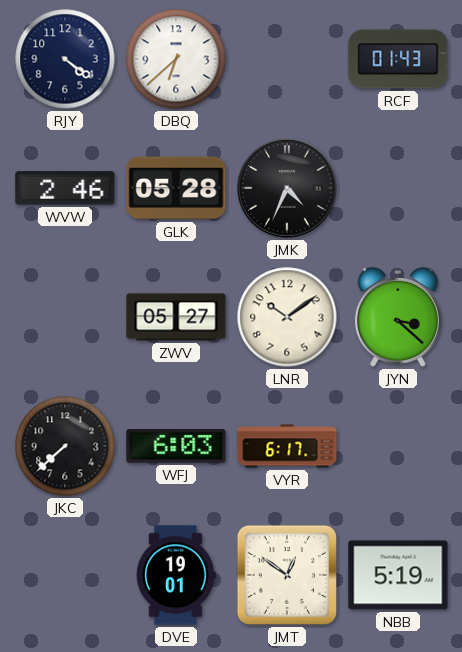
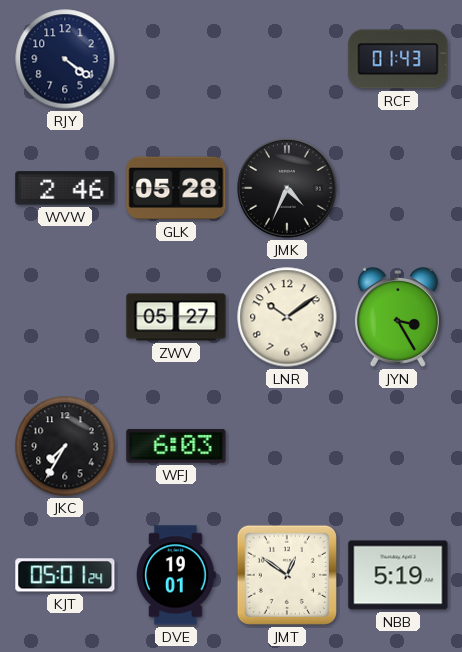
DBQ: 6:38 -> none (176, 59)
JYN: 3:22 -> 3:25 (398, 317)
JKC: 7:38 -> 7:35 (65, 446)
VYR: 6:17 -> none (287, 446)
KJT: none -> 05:01 (65, 575)
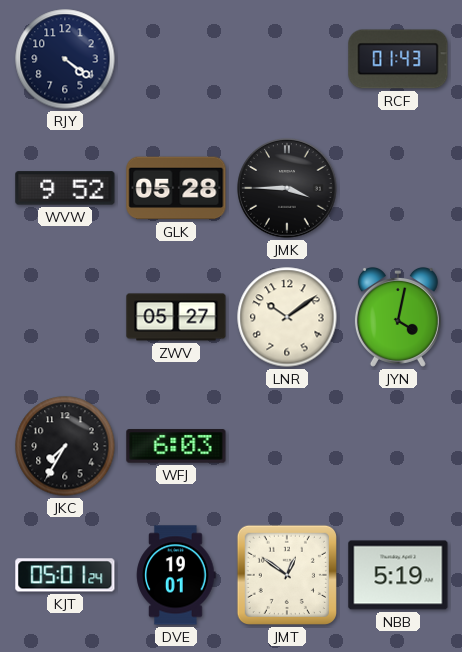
WVW: 2:46 -> 9:52 (65, 188)
JMK: 4:34 -> 3:45 (287, 188)
JYN: 3:25 -> 4:02 (398, 317)
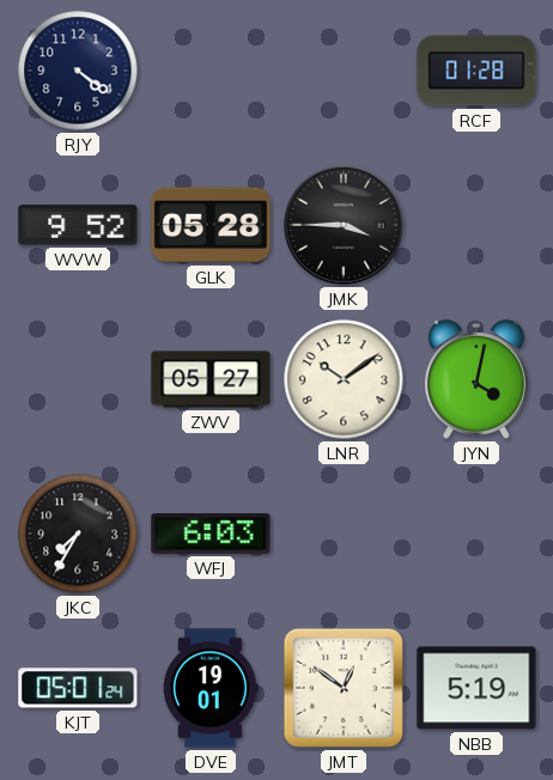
RCF: 01:43 -> 01:28 (476, 71)
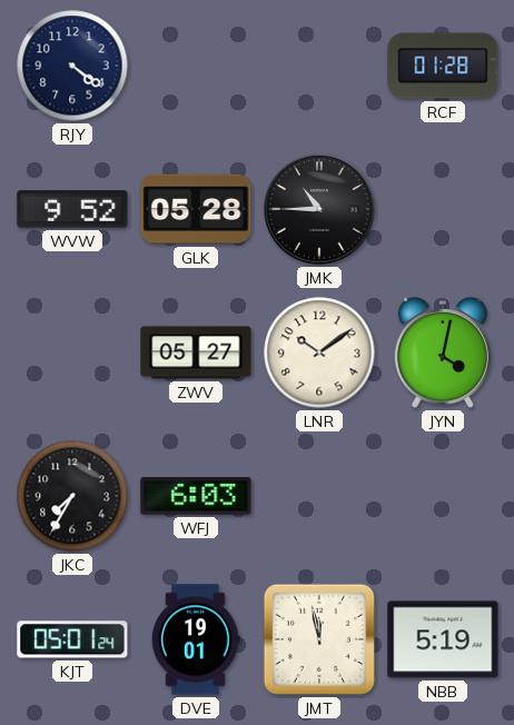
JMK: 3:45 -> 10:45 (319, 209)
JMT: 12:51 -> 11:58 (319, 639)
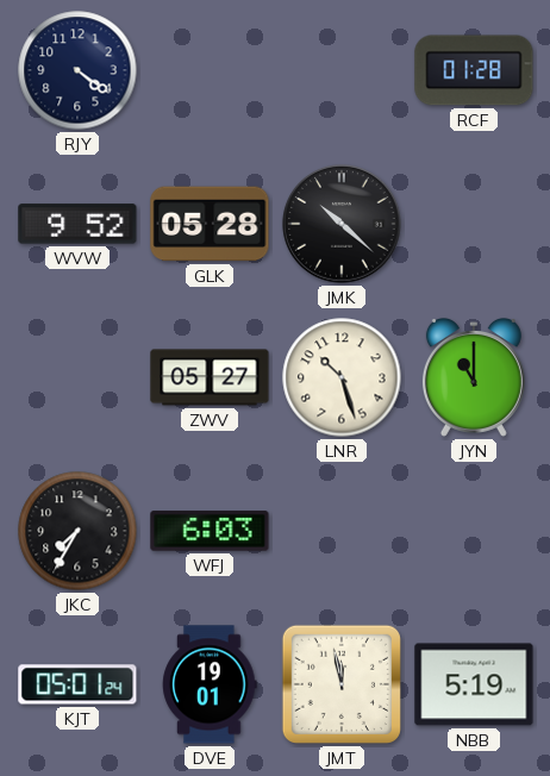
JMK: 10:45 -> 10:22 (342, 224)
LNR: 10:09 -> 10:27 (342, 377)
JYN: 4:02 -> 11:00 (474, 377)
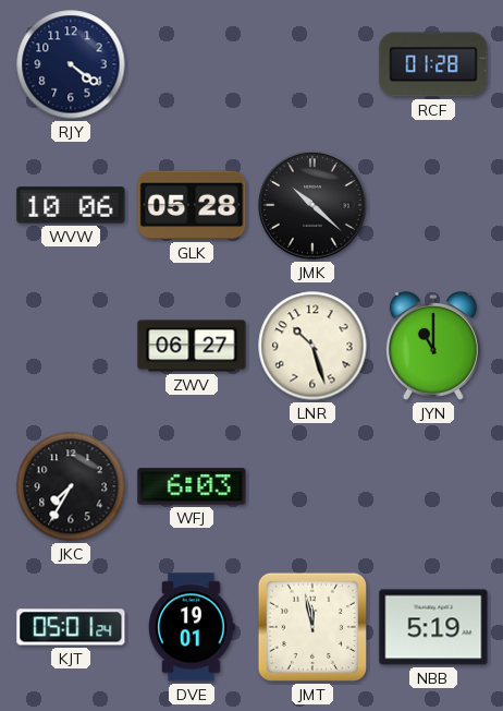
WVW: 9:52 -> 10:06 (71, 205)
ZWV: 05:27 -> 06:27 (192, 346)
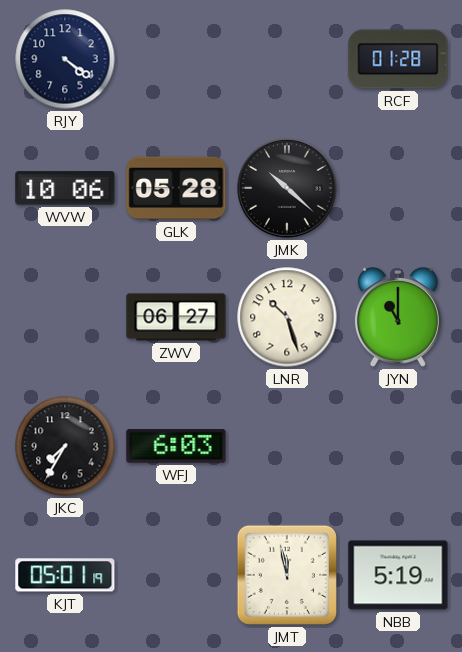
KJT: 05:01:24 -> 05:01:19 (65, 575)
DVE: 19:01 -> none (192, 627)
